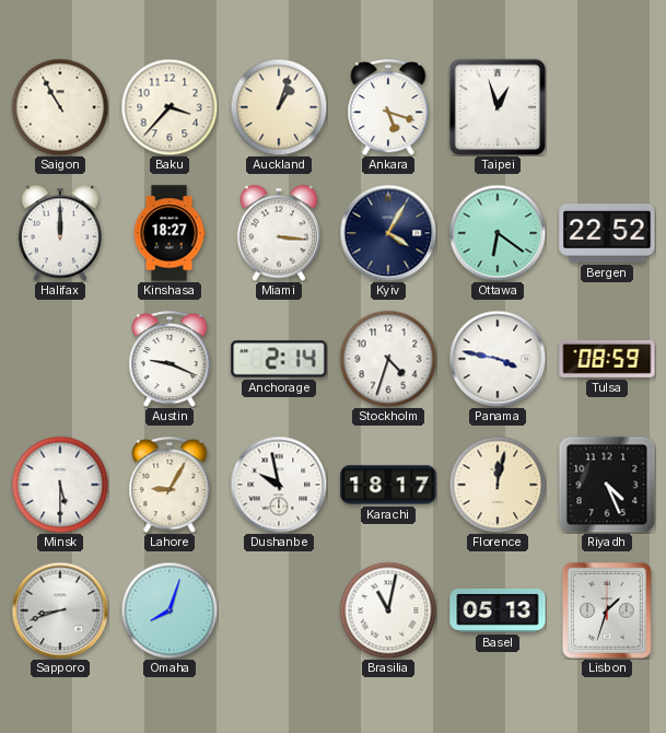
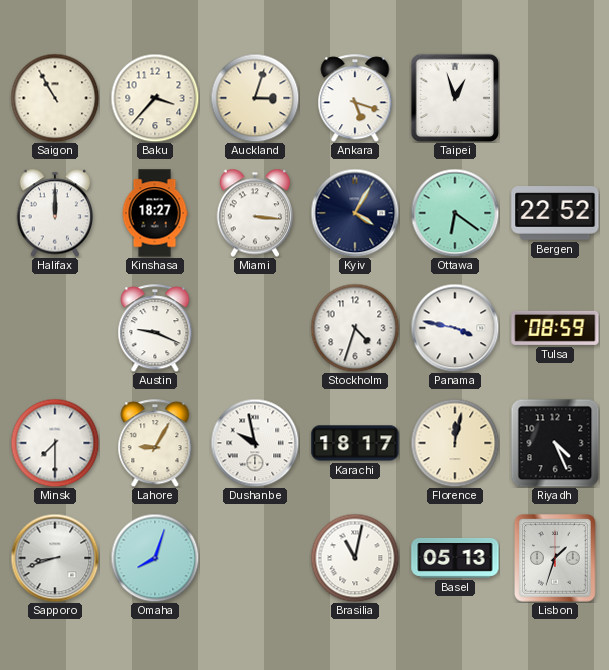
Auckland: 1:03 -> 3:03 (255, 98)
Anchorage: 2:14 -> none (279, 359)
Minsk: 5:30 -> 7:30 (55, 443)
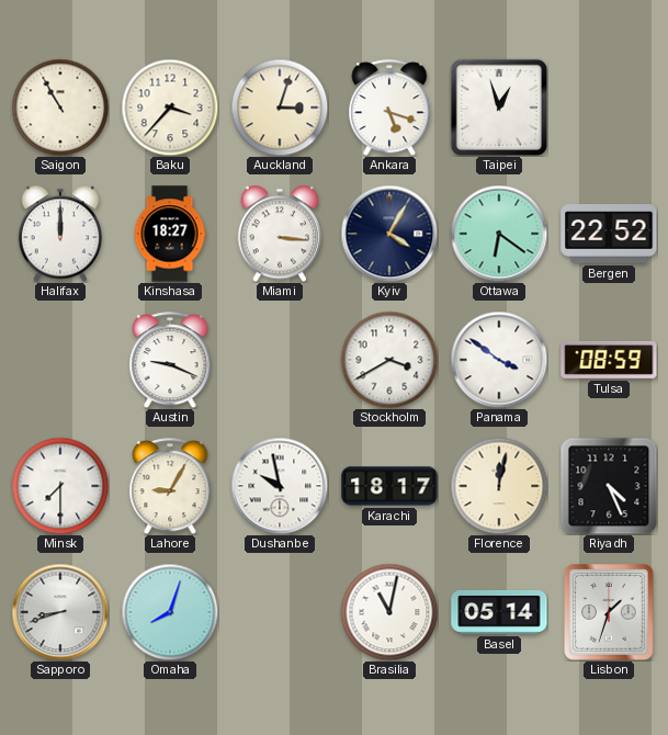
Stockholm: 4:33 -> 3:40 (389, 360)
Panama: 3:47 -> 3:51 (499, 360)
Basel: 05:13 -> 05:14 (499, 612)
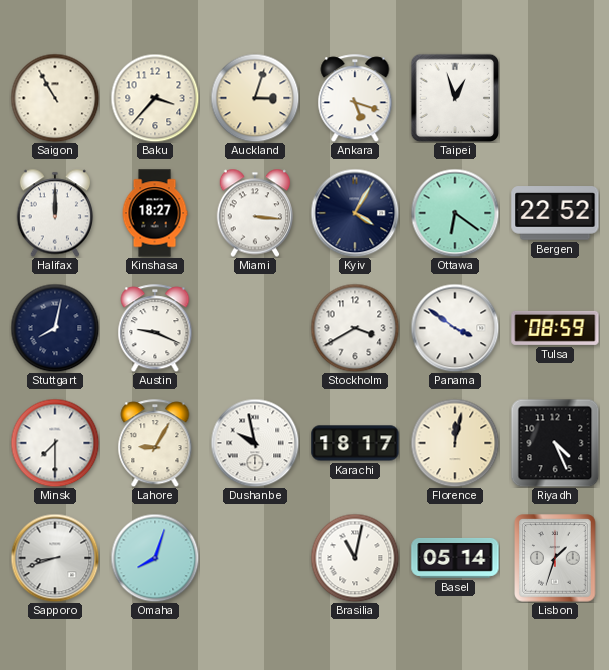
Stuttgart: none -> 8:02 (55, 328)
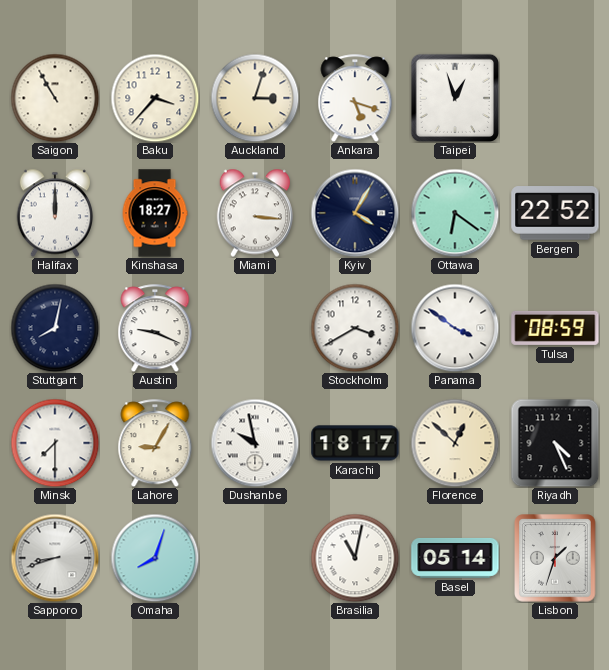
Florence: 12:02 -> 12:52 (455, 443)
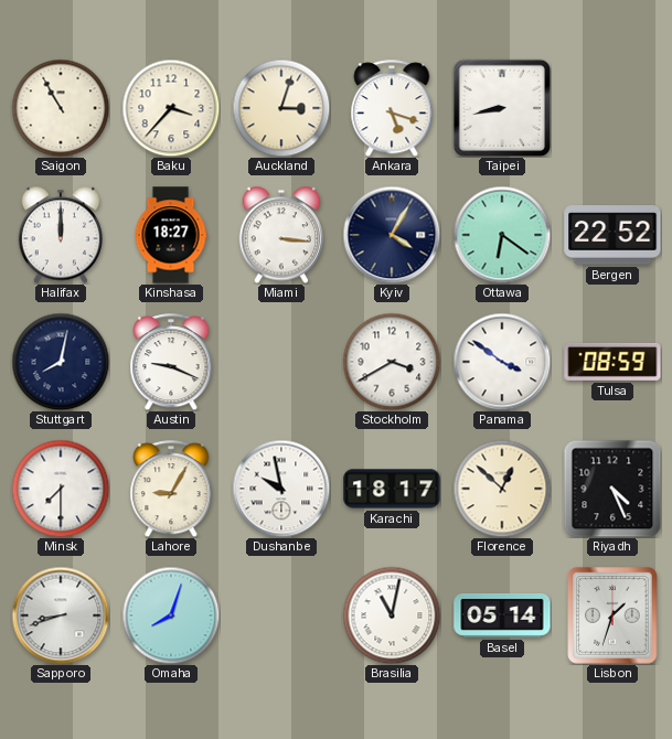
Taipei: 12:57 -> 8:43 (501, 107)
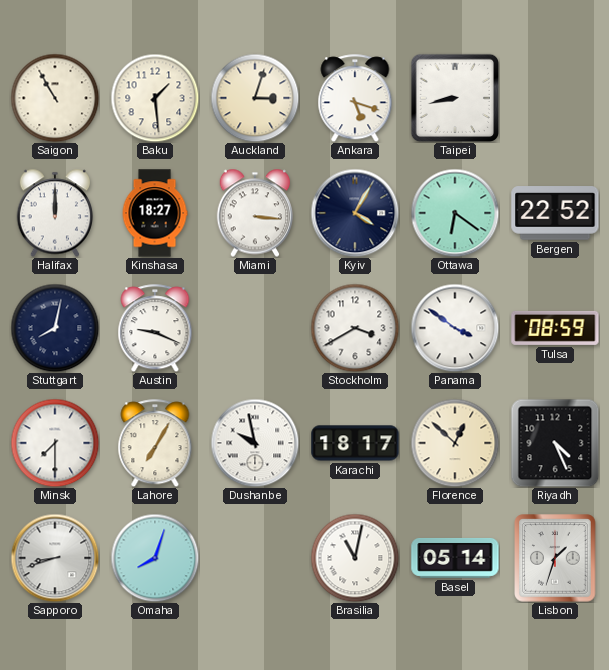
Baku: 3:37 -> 1:29 (155, 98)
Lahore: 9:05 -> 7:05 (155, 443)
